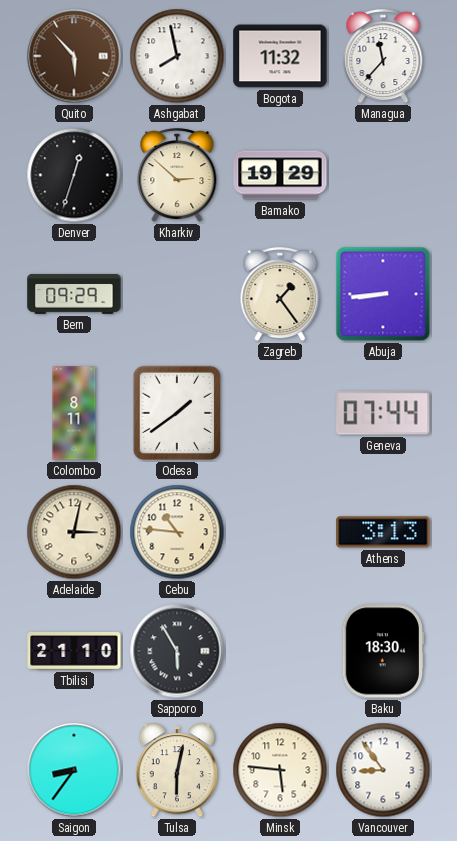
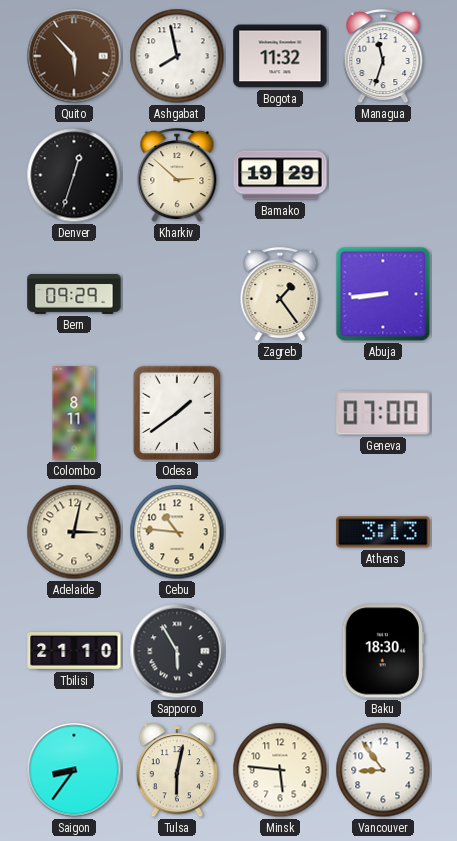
Managua: 11:37 -> 11:33 (383, 57)
Geneva: 07:44 -> 07:00 (383, 413)
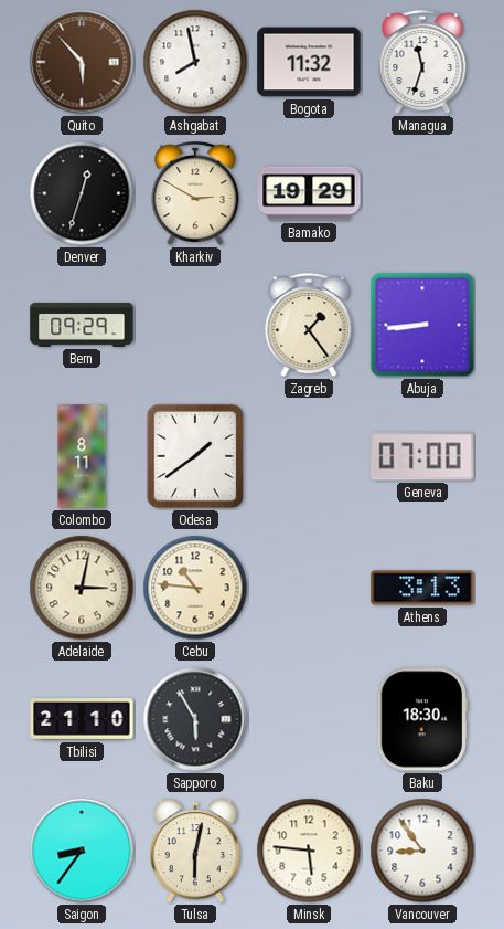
Kharkiv: 2:52 -> 2:50 (195, 194)
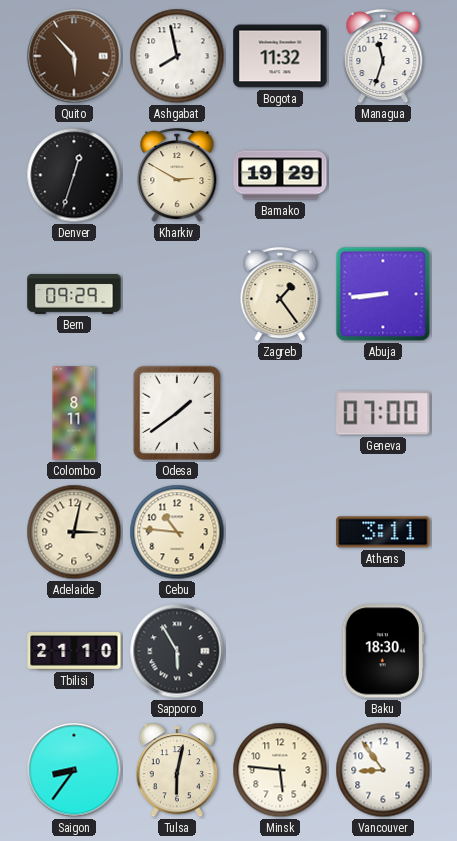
Athens: 3:13 -> 3:11 (383, 532)
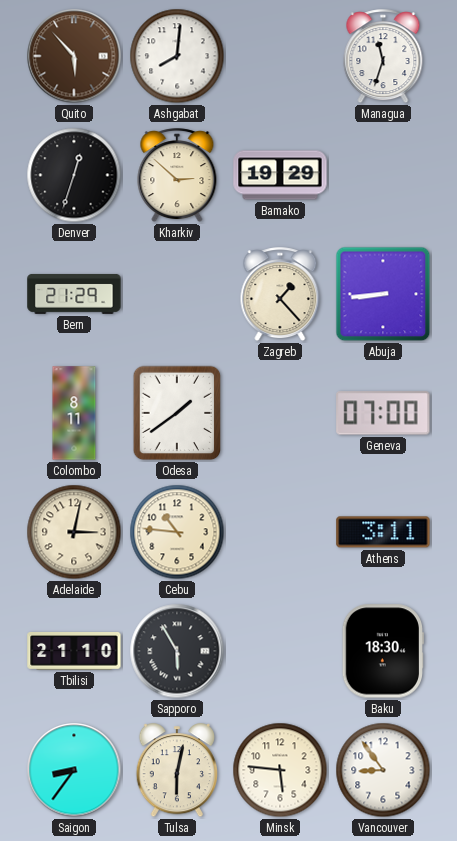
Ashgabat: 7:58 -> 8:01 (177, 56)
Bogota: 11:32 -> none (280, 56)
Kharkiv: 2:50 -> 2:52 (177, 176)
Bern: 09:29 -> 21:29 (74, 294)
Zagreb: 1:24 -> 1:23 (280, 295)
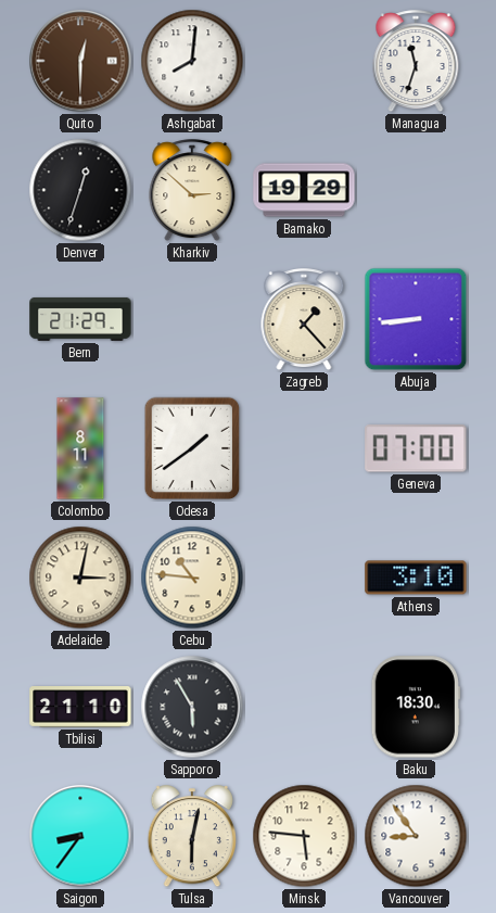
Quito: 5:53 -> 12:30 (80, 61)
Athens: 3:11 -> 3:10 (416, 578)
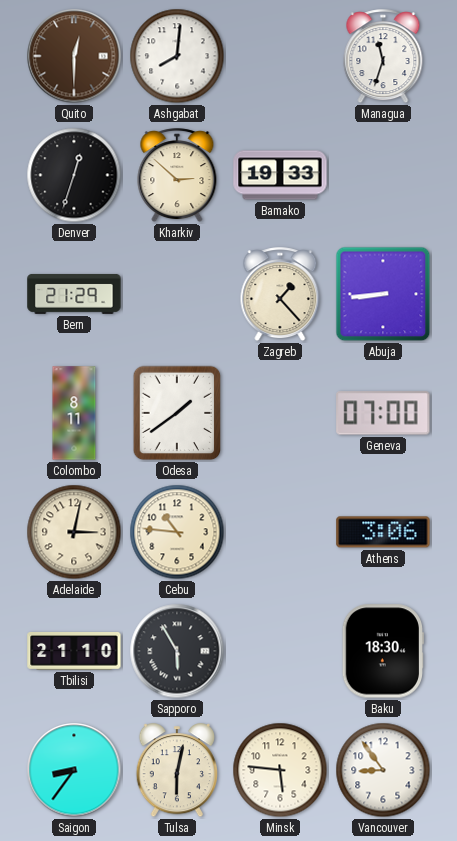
Bamako: 19:29 -> 19:33 (280, 175)
Athens: 3:10 -> 3:06 (383, 532)
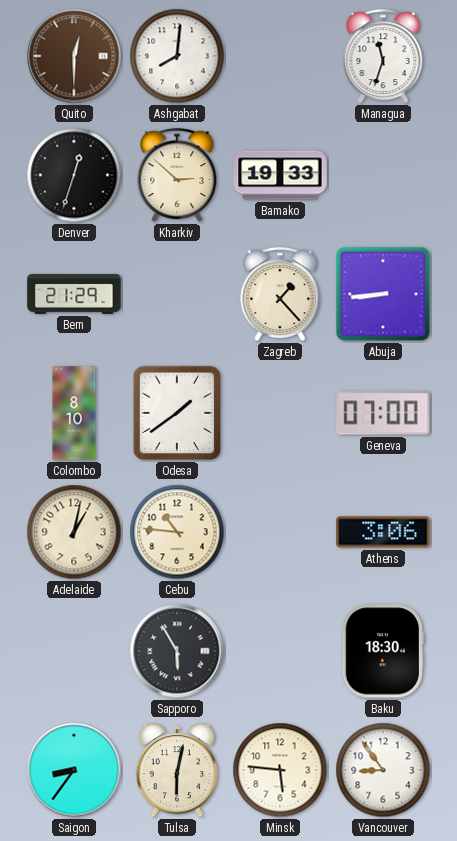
Colombo: 8:11 -> 8:10 (74, 413)
Adelaide: 3:02 -> 1:02 (74, 532)
Tbilisi: 21:10 -> none (74, 652)
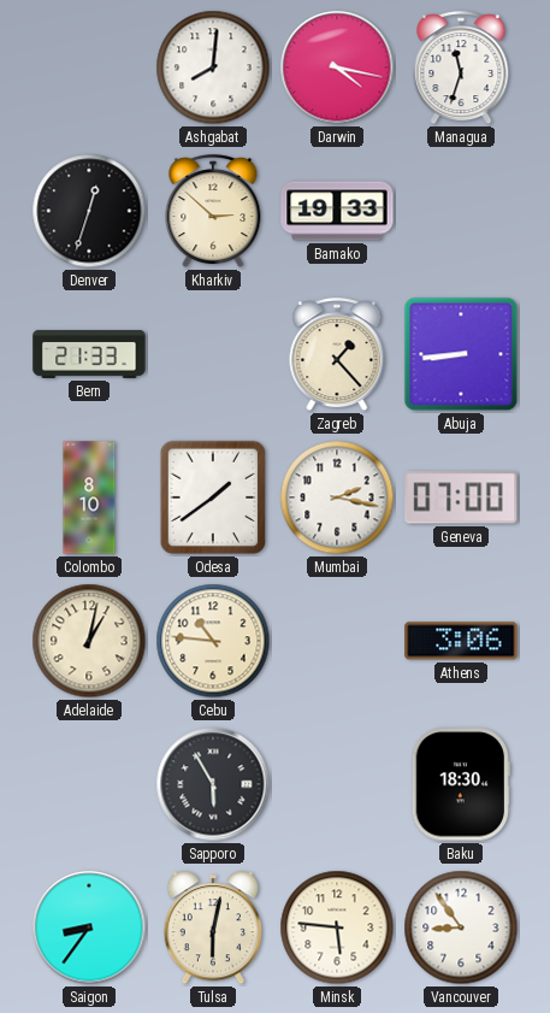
Quito: 12:30 -> none (74, 56)
Darwin: none -> 4:17 (337, 67)
Bern: 21:29 -> 21:33 (89, 354)
Mumbai: none -> 2:17 (337, 497)
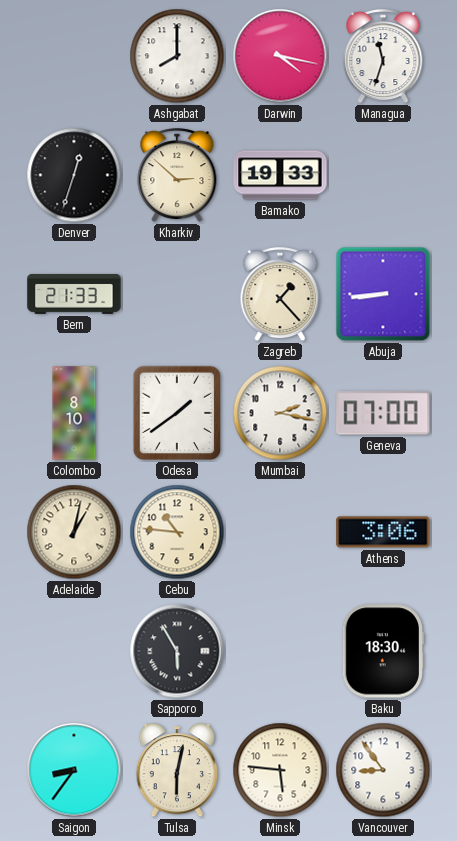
Ashgabat: 8:01 -> 8:00 (177, 56)
